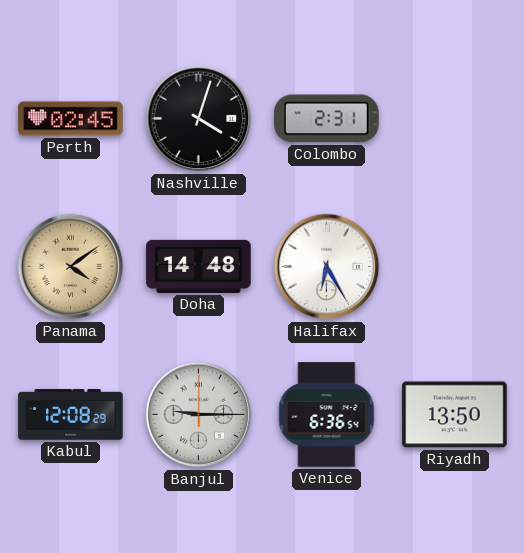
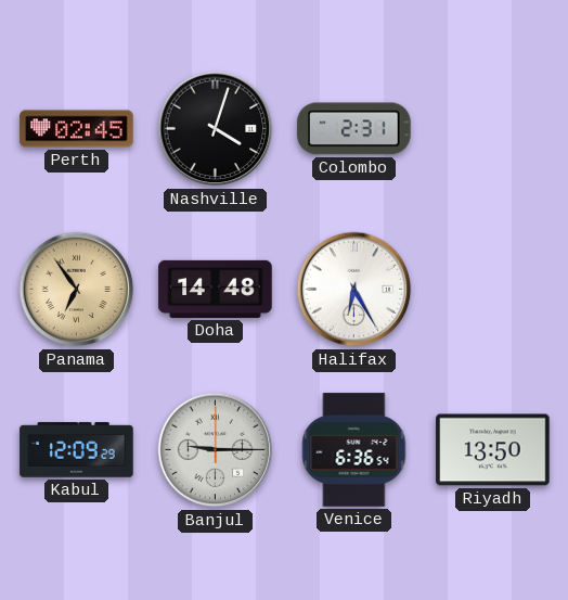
Panama: 4:09 -> 6:54 (77, 290)
Kabul: 12:08 -> 12:09 (77, 450)
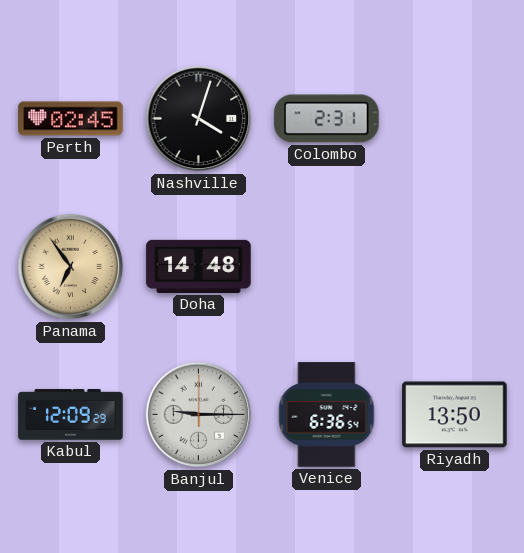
Halifax: 6:25 -> none (354, 290)
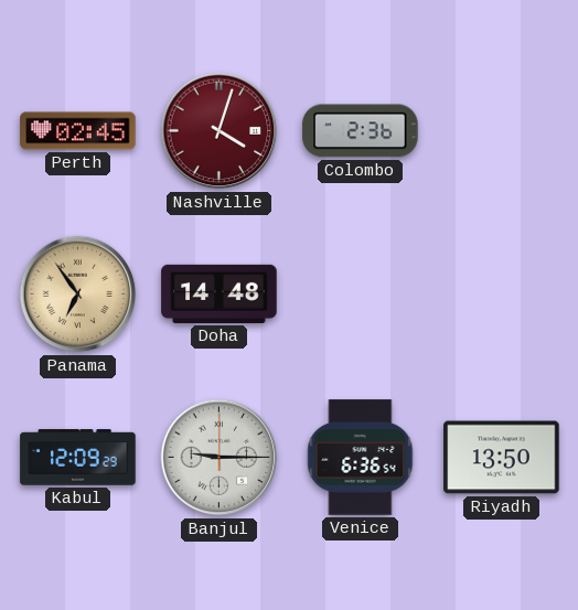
Nashville dial: black -> burgundy (220, 131)
Colombo: 2:31 -> 2:36 (361, 131)
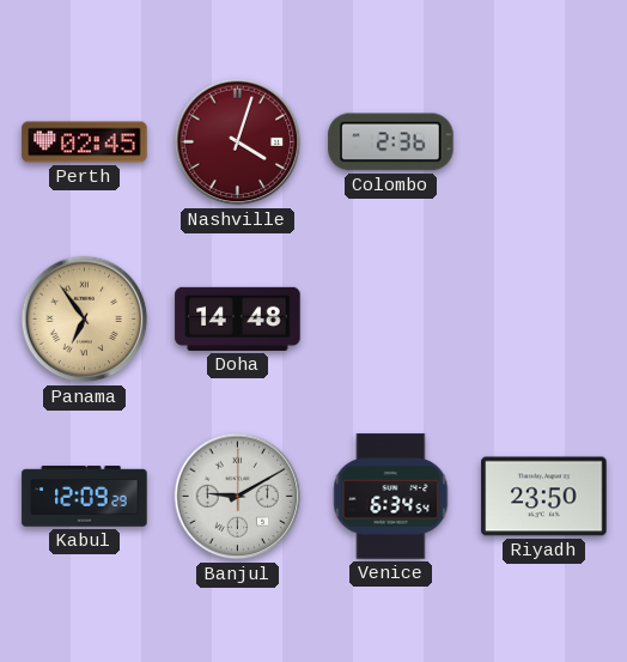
Banjul: 9:15 -> 9:10 (238, 497)
Venice: 6:36 -> 6:34 (391, 497)
Riyadh: 13:50 -> 23:50 (544, 497)
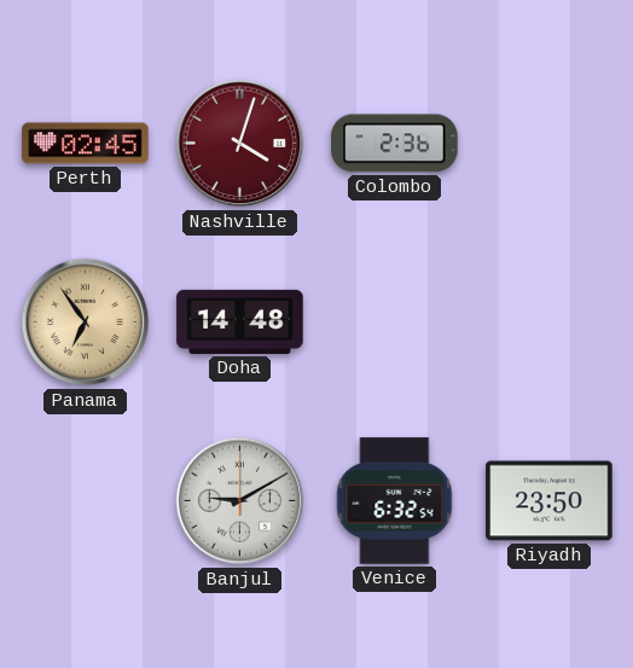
Kabul: 12:09 -> none (85, 497)
Venice: 6:34 -> 6:32 (395, 501)
